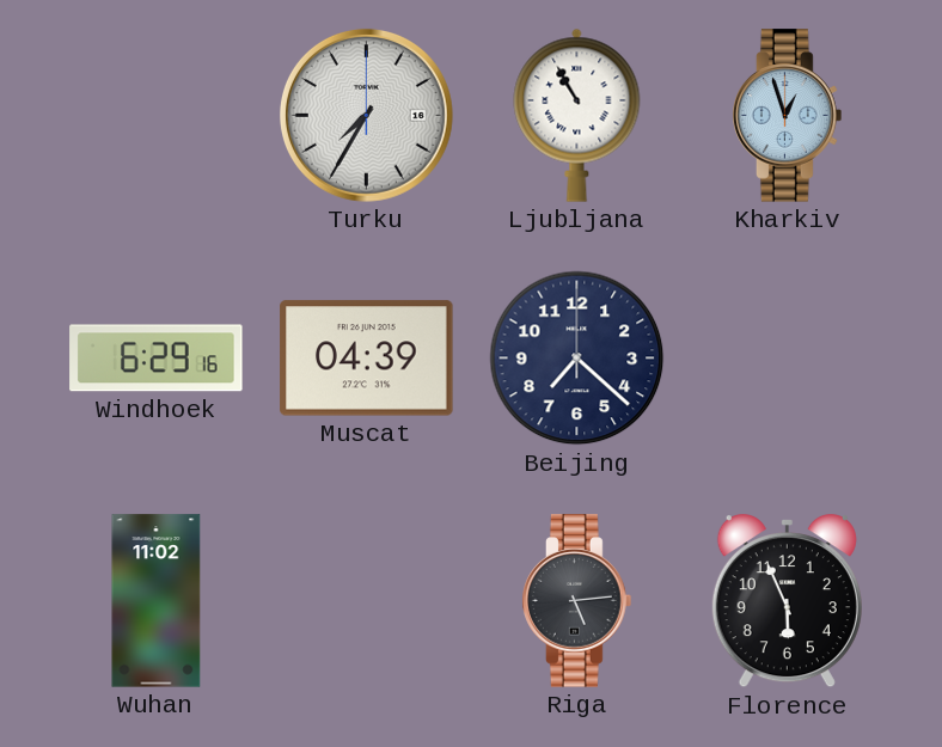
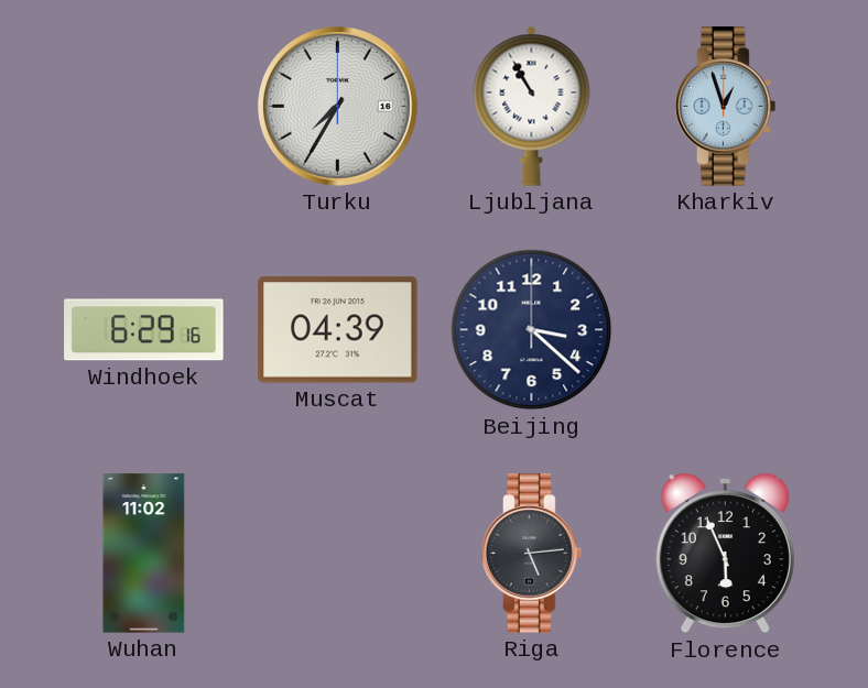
Beijing: 7:22 -> 3:22 (532, 330)
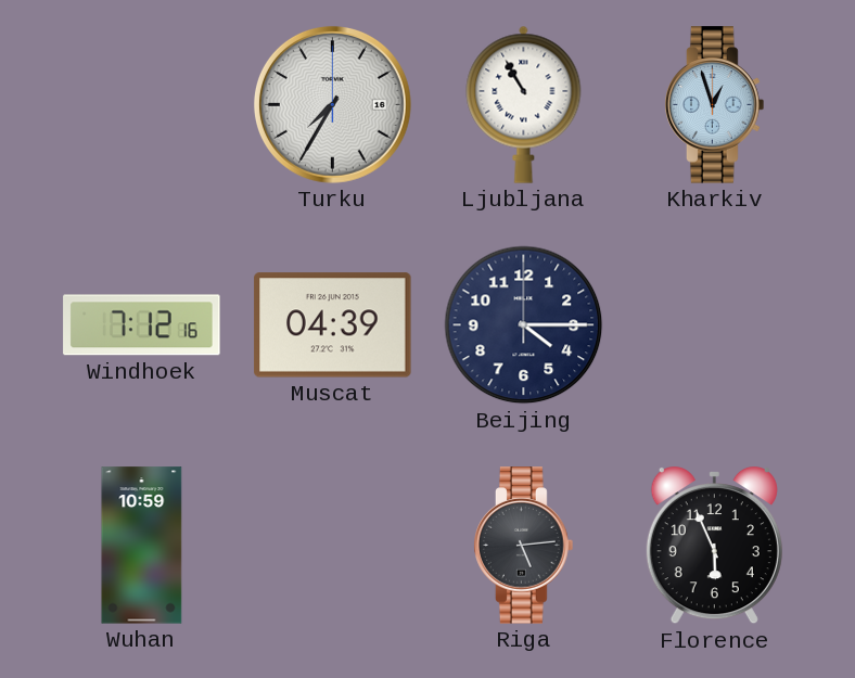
Windhoek: 6:29 -> 7:12 (142, 325)
Beijing: 3:22 -> 4:15 (524, 325)
Wuhan: 11:02 -> 10:59 (142, 546)
